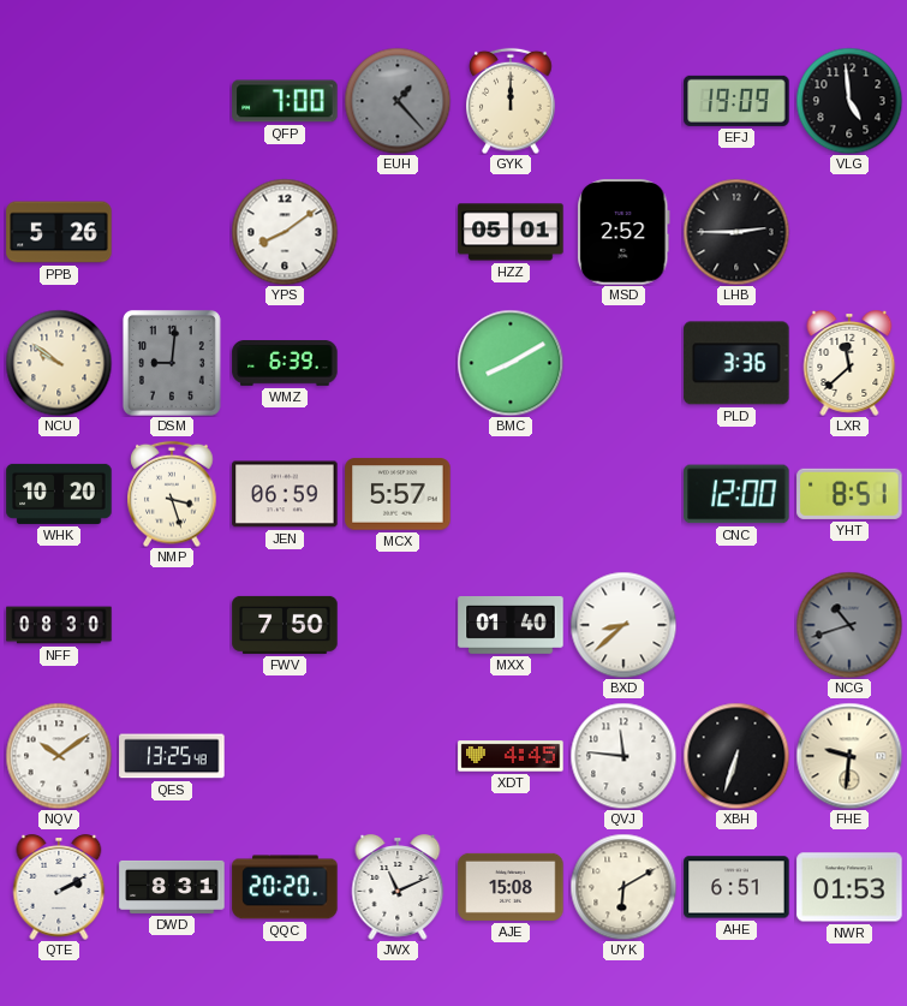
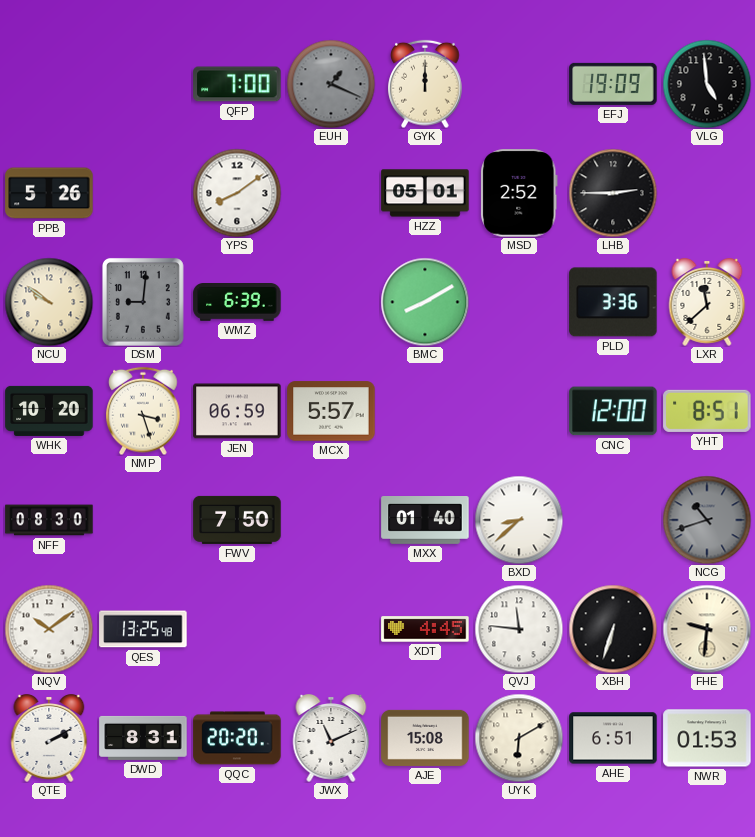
EUH: 1:23 -> 1:19 (331, 84)
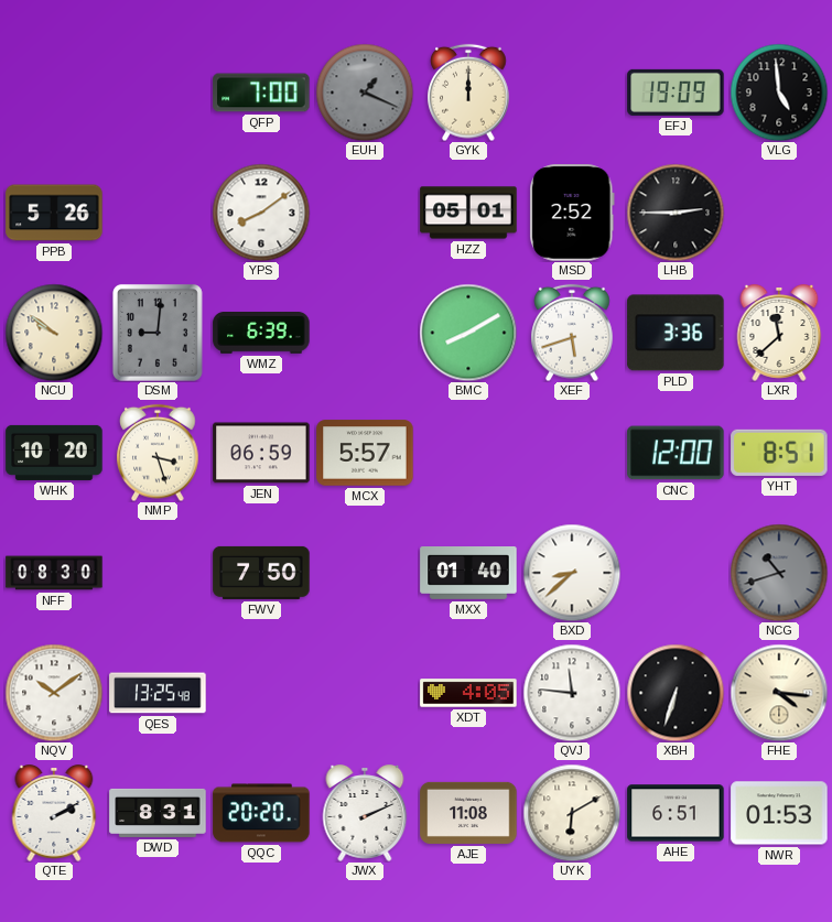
XEF: none -> 5:42 (572, 333)
XDT: 4:45 -> 4:05 (468, 693)
FHE: 9:31 -> 4:16 (779, 693)
JWX: 11:11 -> 2:11 (365, 813)
AJE: 15:08 -> 11:08 (468, 813)
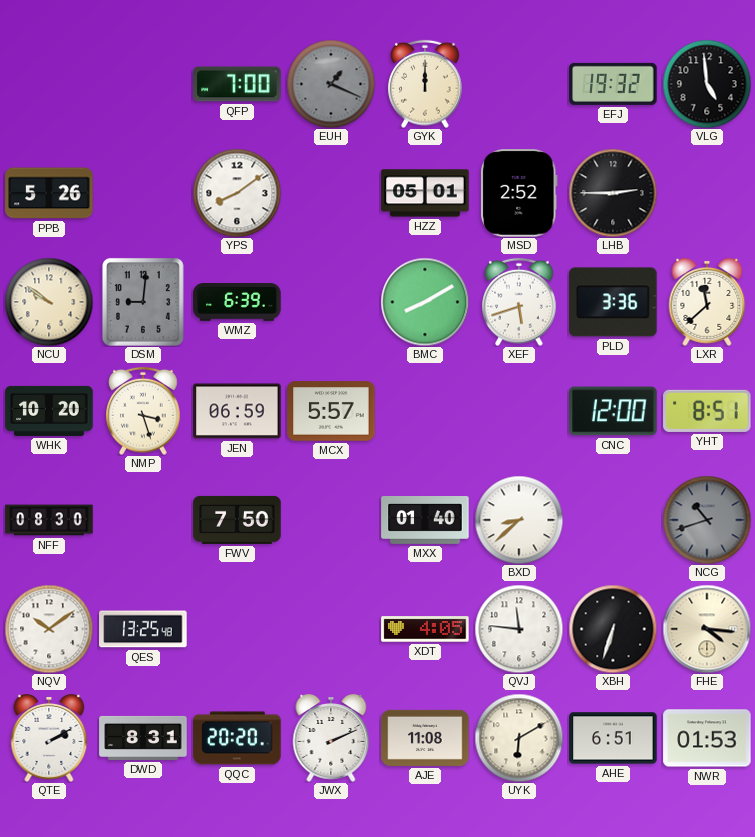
EFJ: 19:09 -> 19:32 (613, 84)
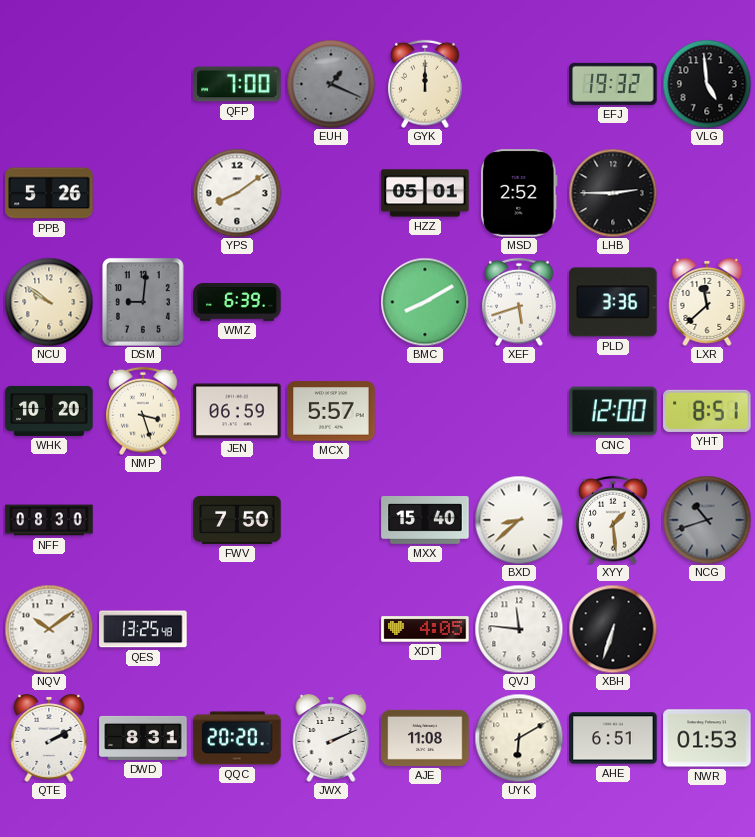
MXX: 01:40 -> 15:40 (425, 520)
XYY: none -> 1:29 (613, 520)
FHE: 4:16 -> none (707, 629)
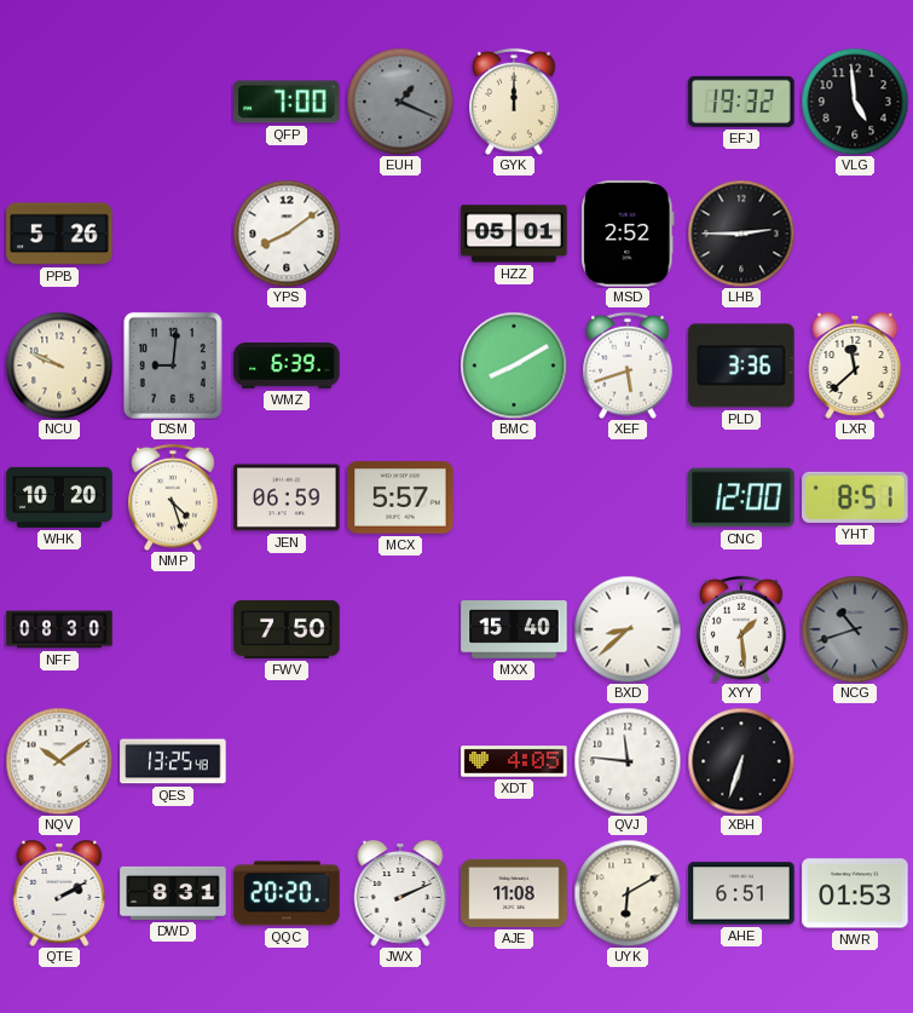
NCU: 9:51 -> 9:49 (59, 366)
NMP: 3:27 -> 4:27 (173, 497)
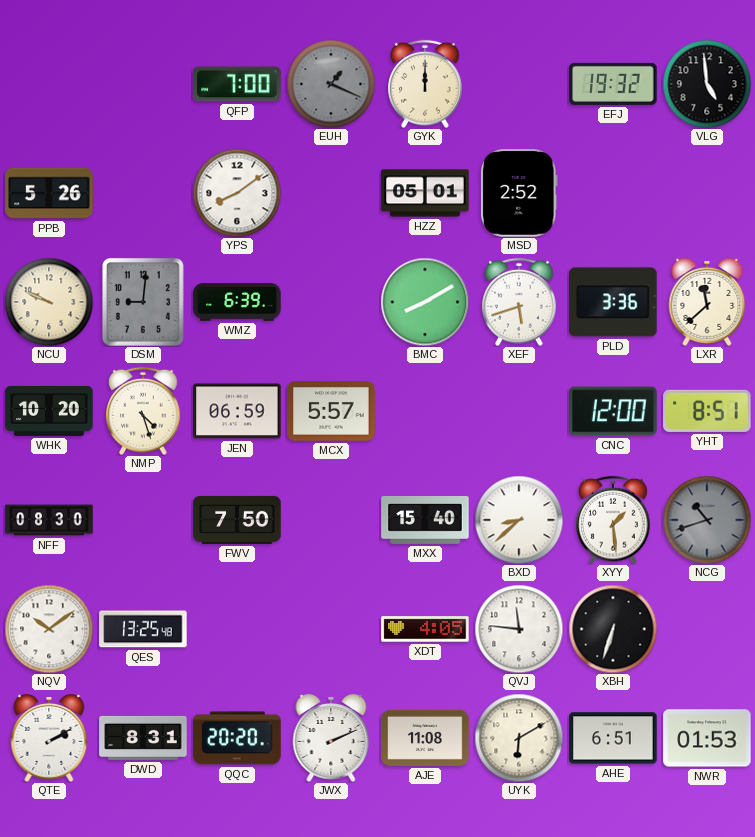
LHB: 2:45 -> none (741, 234)
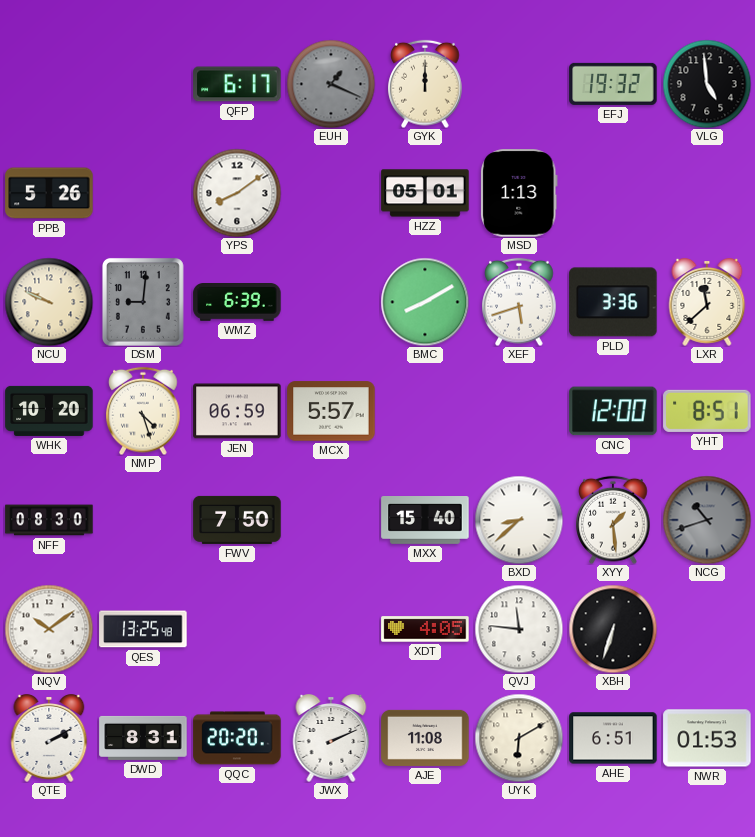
QFP: 7:00 -> 6:17 (237, 84)
MSD: 2:52 -> 1:13 (519, 193)
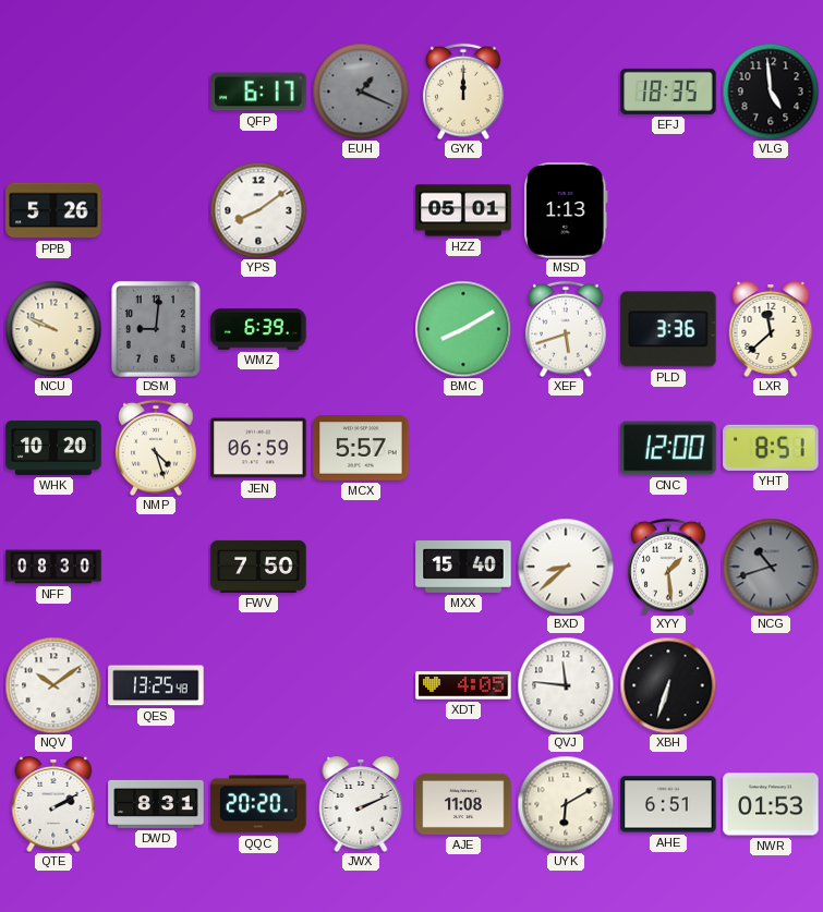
EFJ: 19:32 -> 18:35 (668, 92)
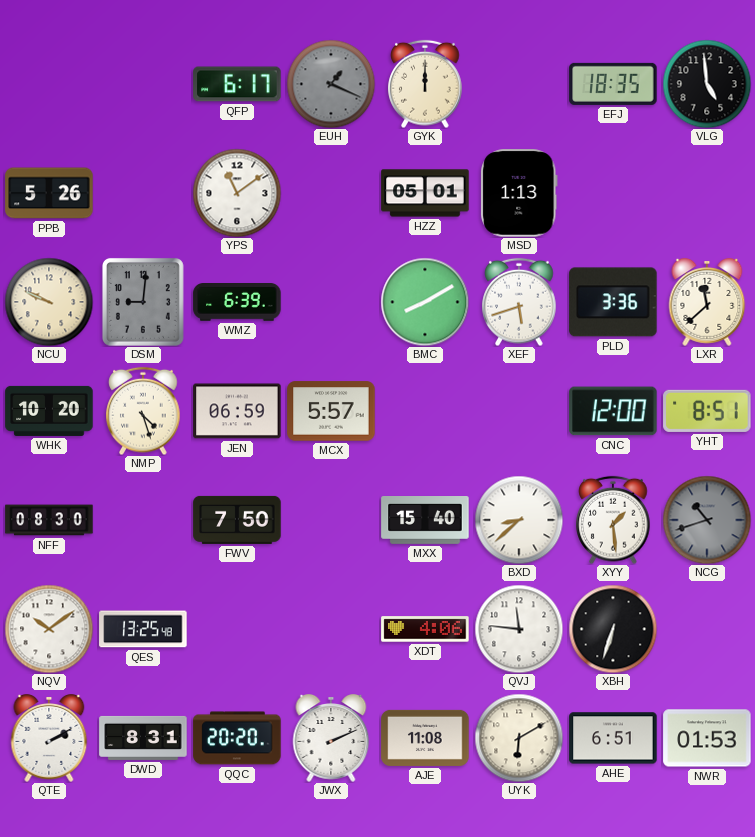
YPS: 8:09 -> 11:09 (237, 193)
XDT: 4:05 -> 4:06 (425, 629)
